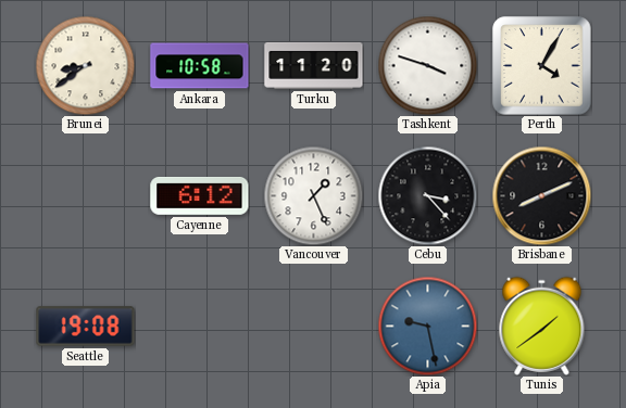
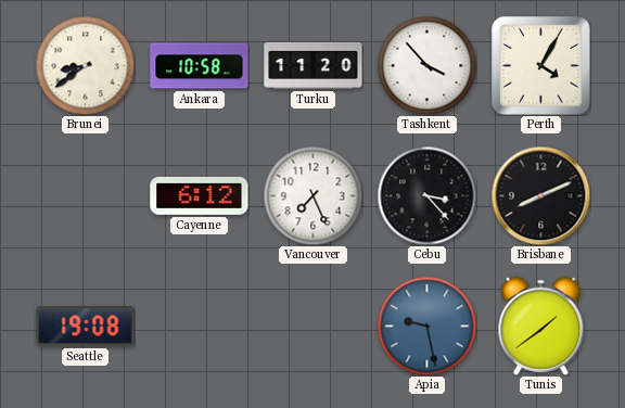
Tashkent: 3:48 -> 3:53 (426, 65)
Vancouver: 1:26 -> 7:26 (312, 195)
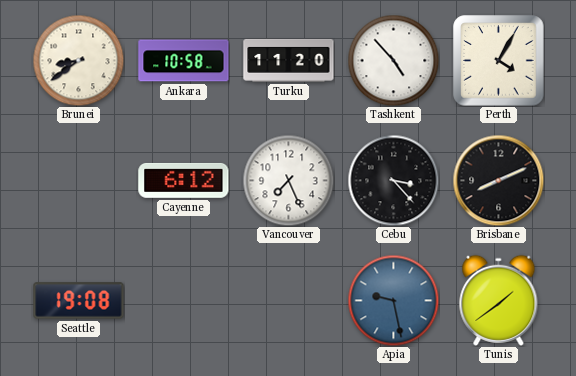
Tashkent: 3:53 -> 4:53 (393, 60)
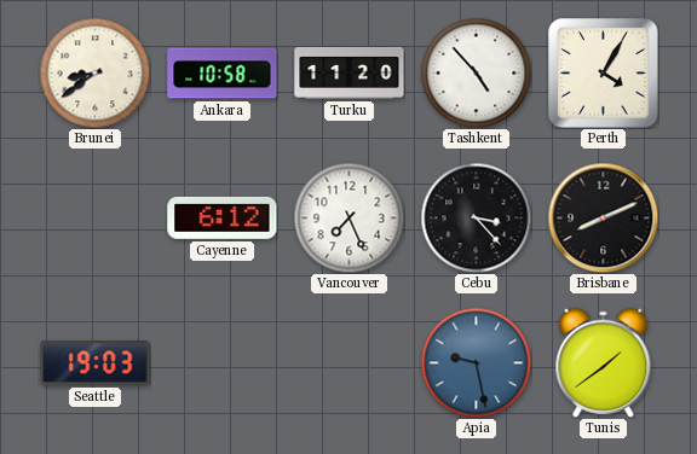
Seattle: 19:08 -> 19:03 (96, 363)
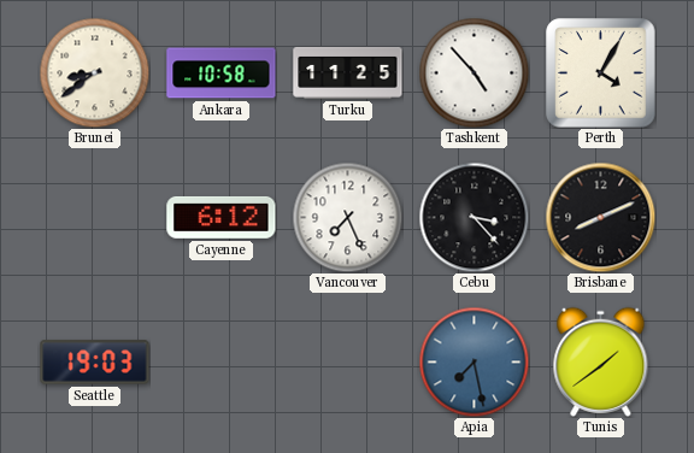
Turku: 11:20 -> 11:25 (348, 72)
Apia: 9:28 -> 7:28 (474, 361)
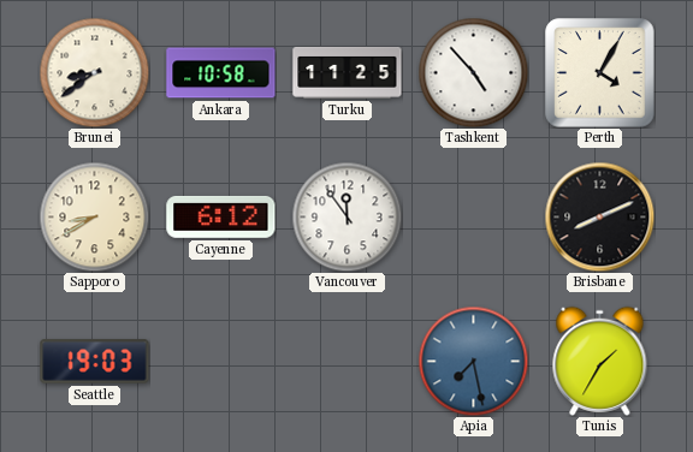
Sapporo: none -> 8:40 (94, 216)
Vancouver: 7:26 -> 11:54 (346, 216)
Cebu: 3:23 -> none (474, 217)
Tunis: 1:39 -> 1:35 (600, 361)
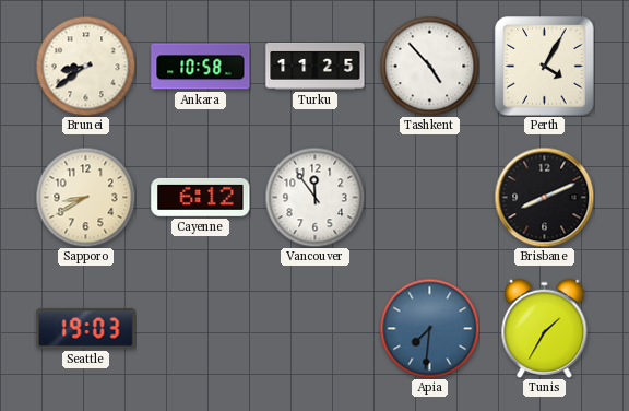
Apia: 7:28 -> 7:31 (429, 328)
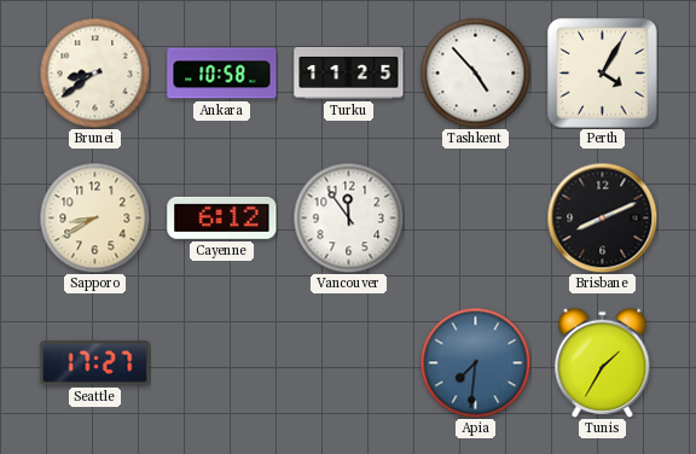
Seattle: 19:03 -> 17:27 (95, 363)
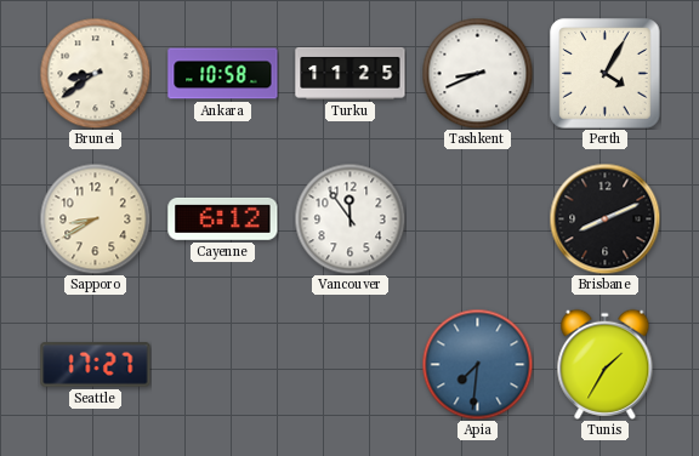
Tashkent: 4:53 -> 8:41 (477, 73)
